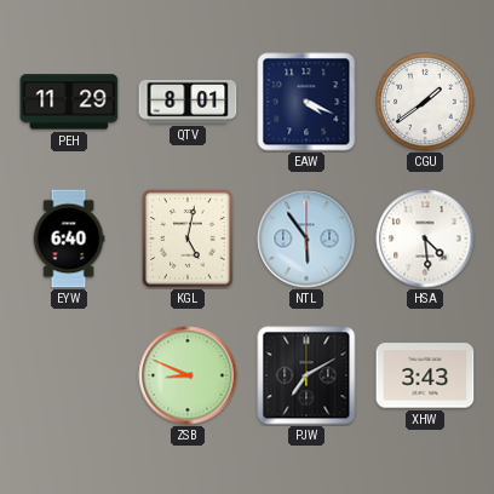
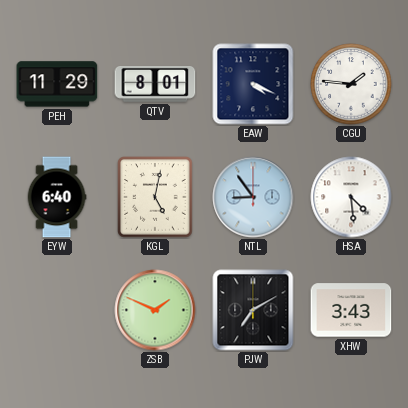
CGU: 1:39 -> 1:46 (351, 84)
NTL: 5:54 -> 8:54 (253, 197)
ZSB: 8:49 -> 1:49 (155, 310)
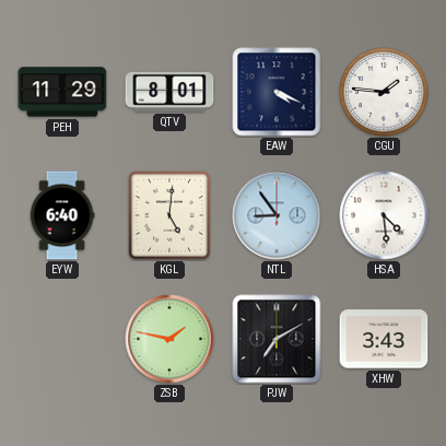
KGL: 5:02 -> 5:01 (169, 215)
ZSB: 1:49 -> 1:47 (169, 339)
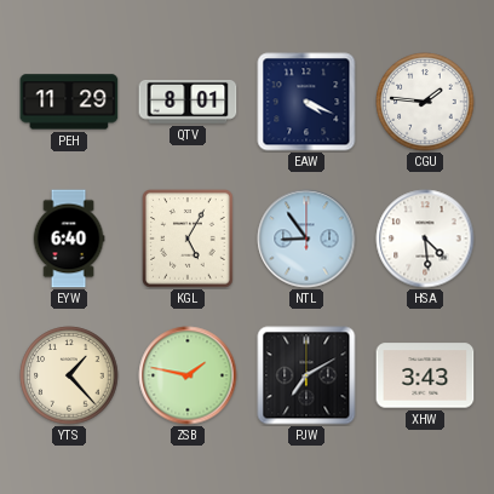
KGL: 5:01 -> 5:05 (188, 239)
YTS: none -> 1:23 (69, 375)
